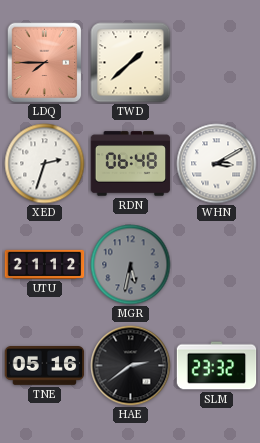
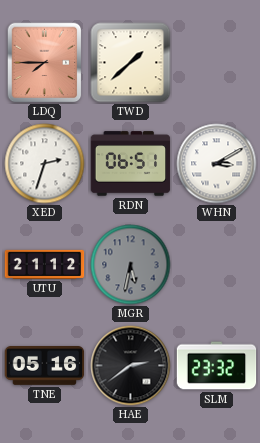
RDN: 06:48 -> 06:51 (131, 164)
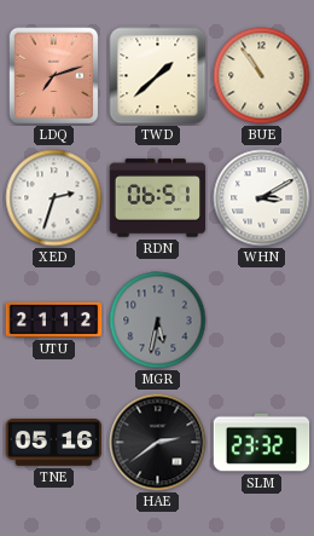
LDQ: 7:45 -> 7:12 (54, 76)
BUE: none -> 10:54 (262, 76)
